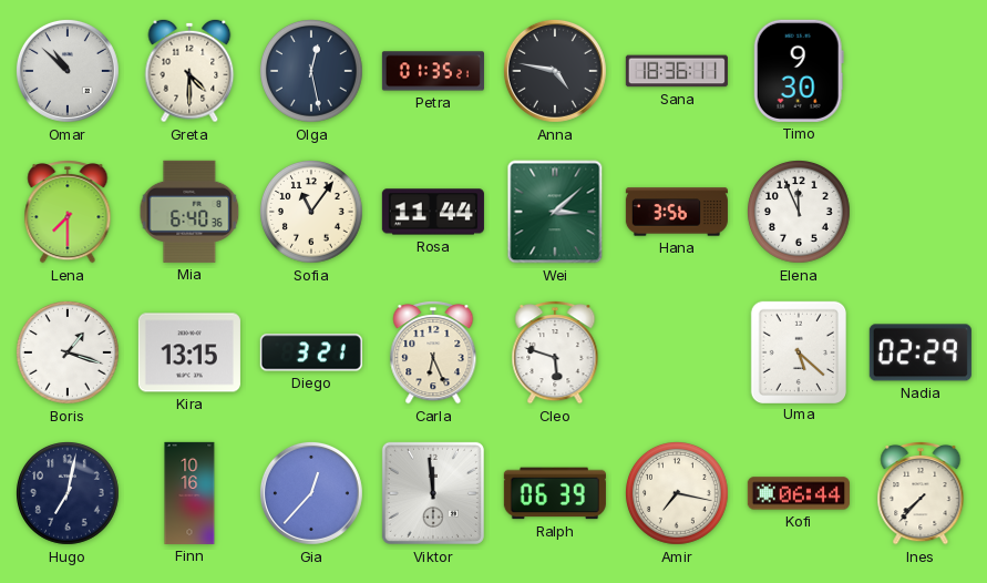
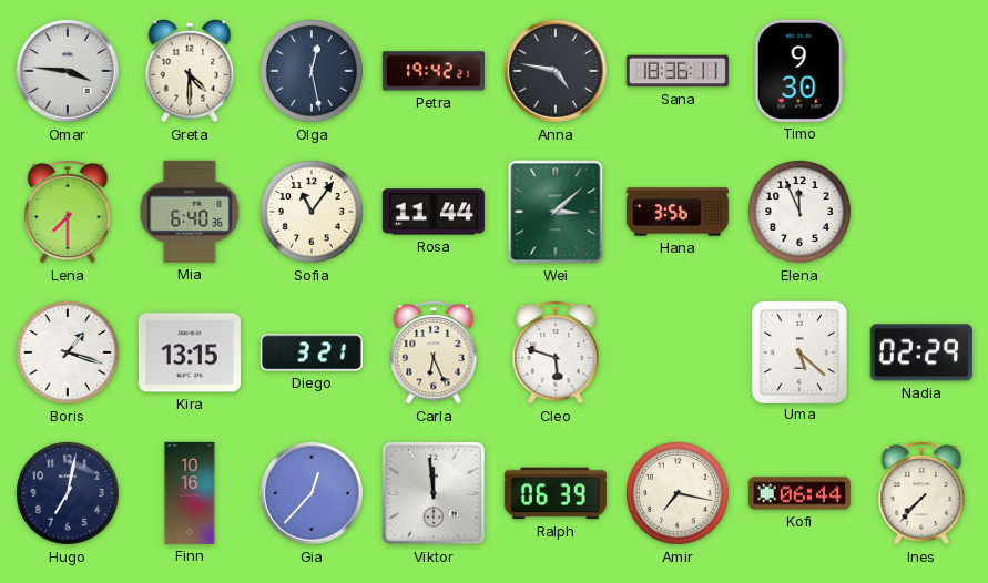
Omar: 10:52 -> 3:46 (68, 71)
Petra: 01:35 -> 19:42 (434, 71)
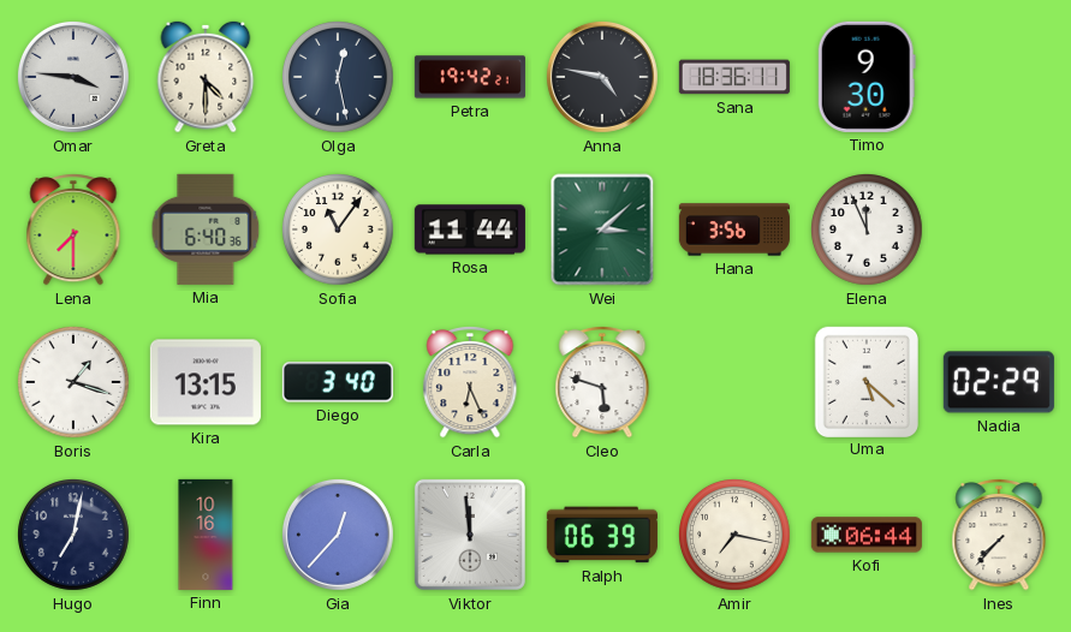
Diego: 3:21 -> 3:40 (338, 382)
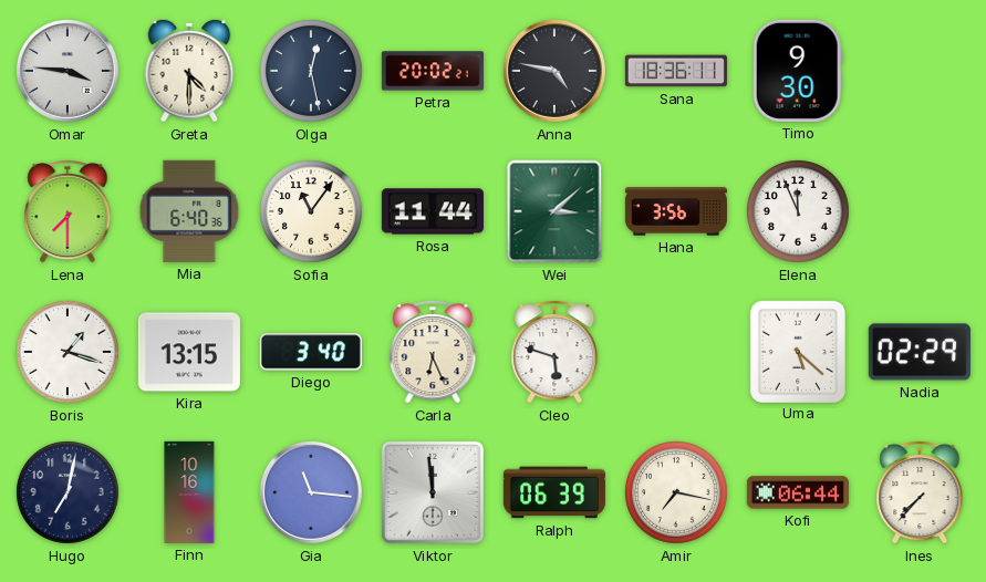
Petra: 19:42 -> 20:02 (433, 71)
Gia: 12:37 -> 11:16 (311, 492)
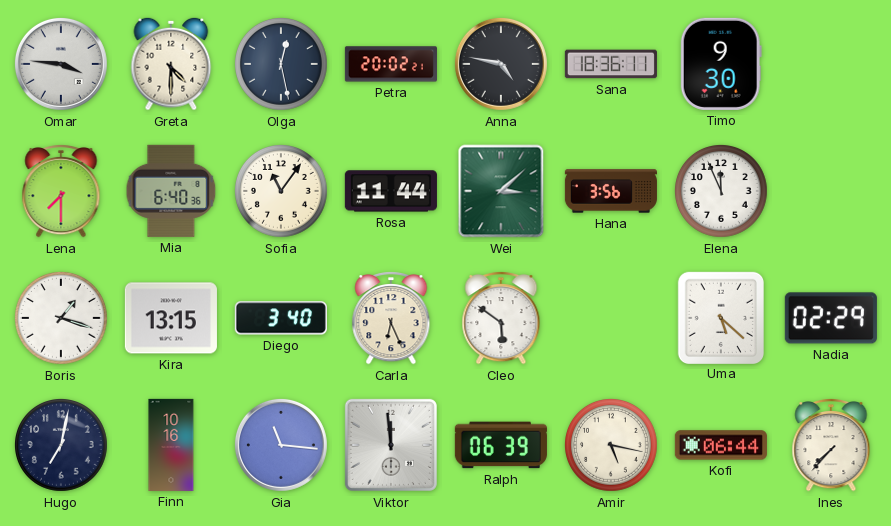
Cleo: 5:48 -> 5:51 (501, 318)
Amir: 7:17 -> 5:17 (612, 446)
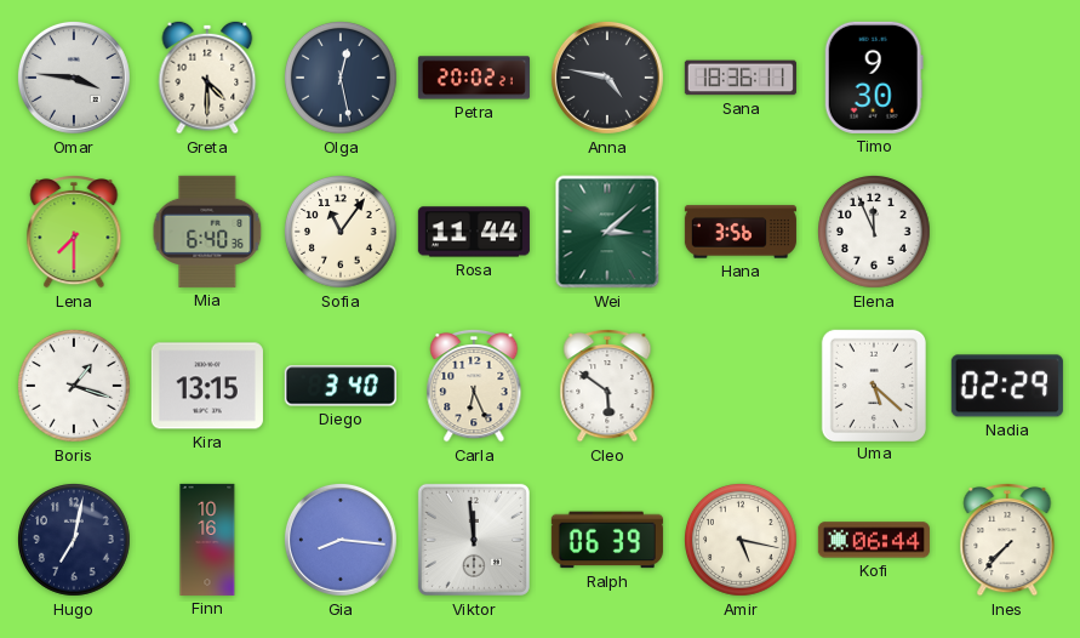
Gia: 11:16 -> 8:16 (341, 540)
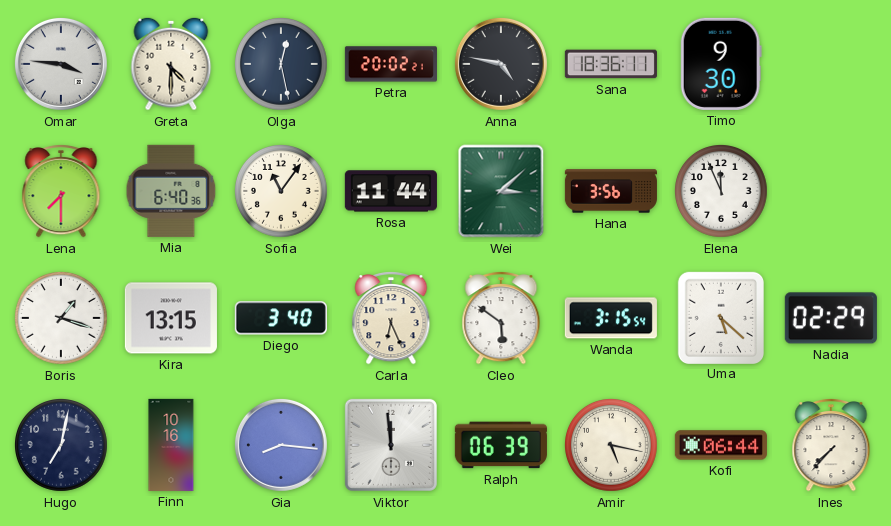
Wanda: none -> 3:15 (611, 318)
